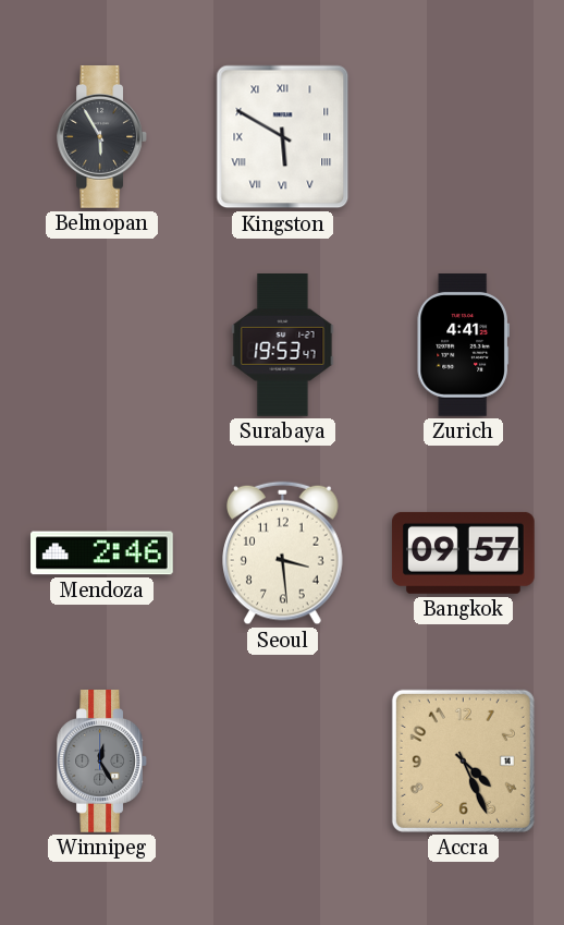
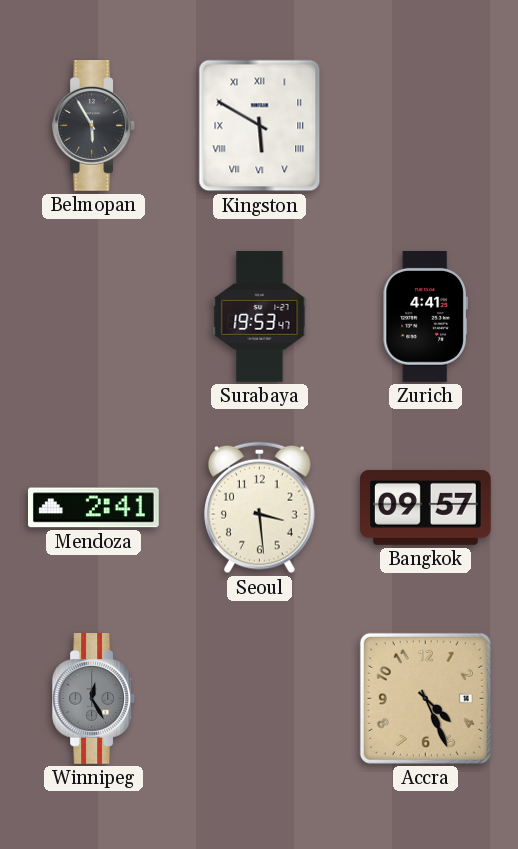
Mendoza: 2:46 -> 2:41 (94, 508)
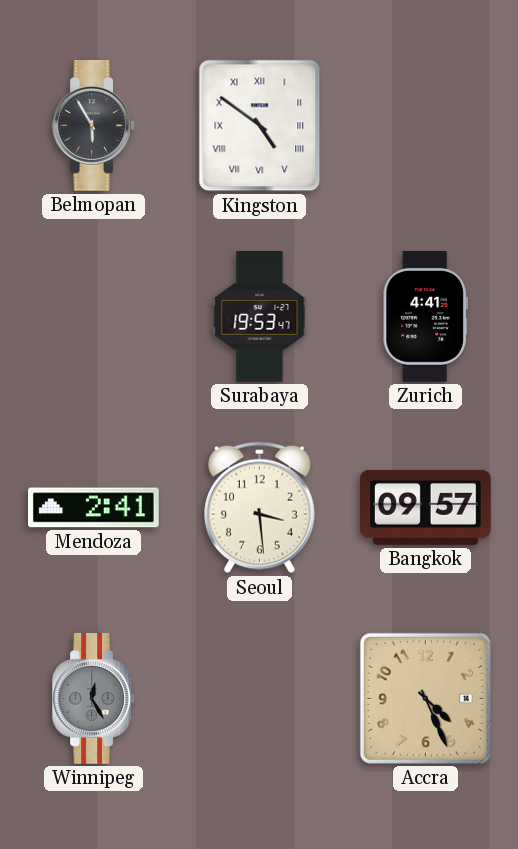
Kingston: 5:50 -> 4:51 (260, 126)
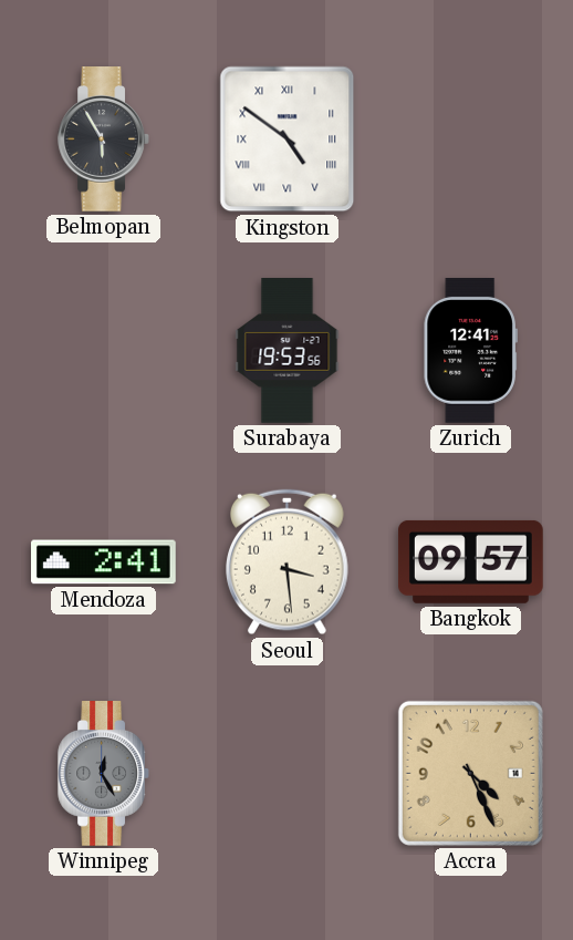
Surabaya: 19:53:47 -> 19:53:56 (288, 351)
Zurich: 4:41 -> 12:41 (470, 351)
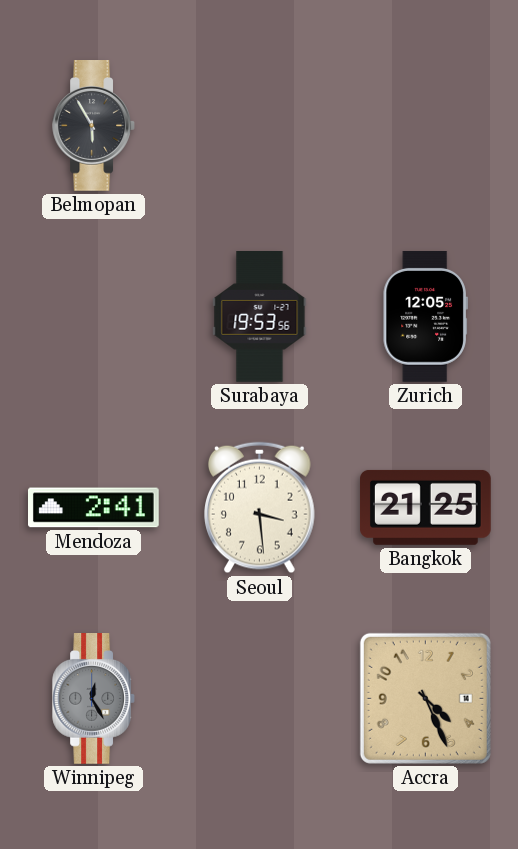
Kingston: 4:51 -> none (288, 140)
Zurich: 12:41 -> 12:05 (425, 317)
Bangkok: 09:57 -> 21:25 (426, 507)
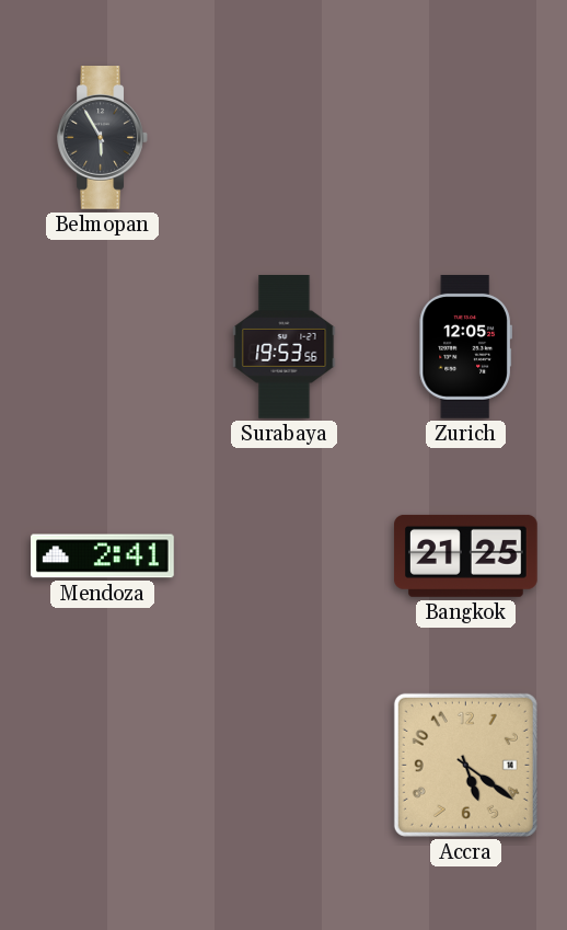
Seoul: 3:29 -> none (260, 508)
Winnipeg: 12:25 -> none (93, 699)
Accra: 4:26 -> 5:21 (465, 765)
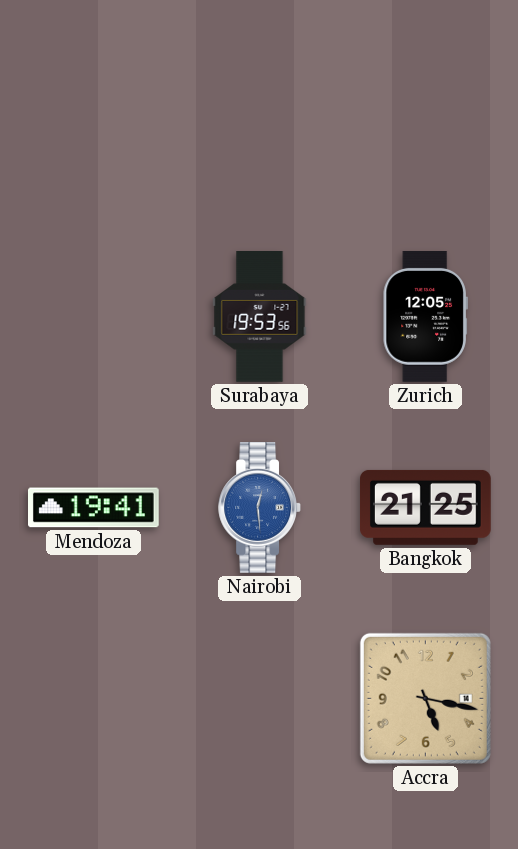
Belmopan: 5:55 -> none (102, 138)
Mendoza: 2:41 -> 19:41 (94, 508)
Nairobi: none -> 12:29 (259, 508)
Accra: 5:21 -> 5:17 (425, 698)
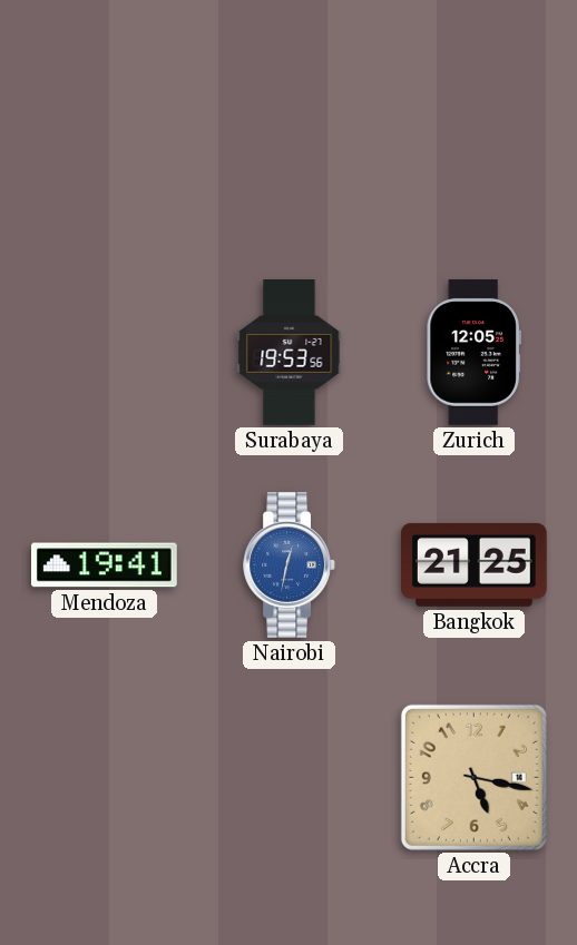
Nairobi: 12:29 -> 12:32 (288, 565)
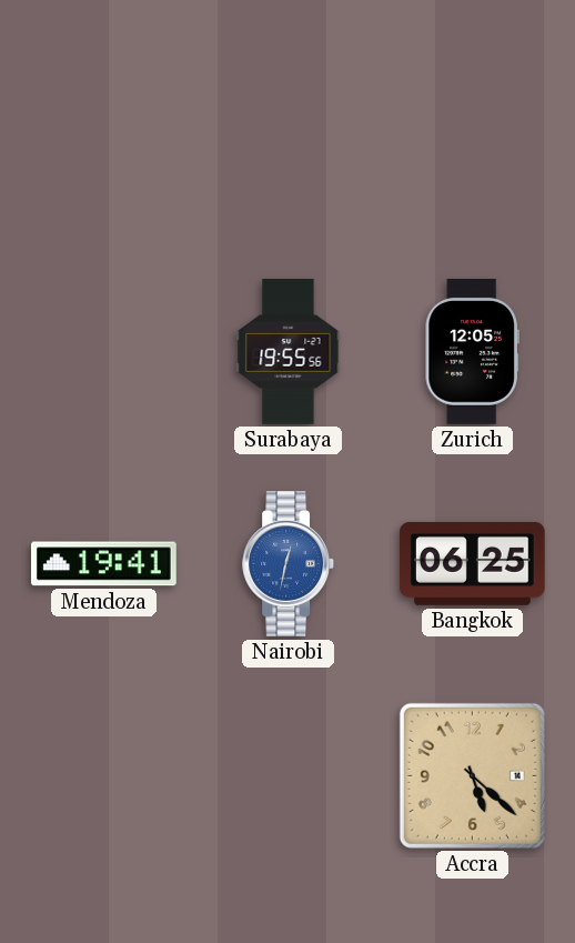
Surabaya: 19:53 -> 19:55 (289, 352)
Bangkok: 21:25 -> 06:25 (473, 563)
Accra: 5:17 -> 5:22 (472, 775)
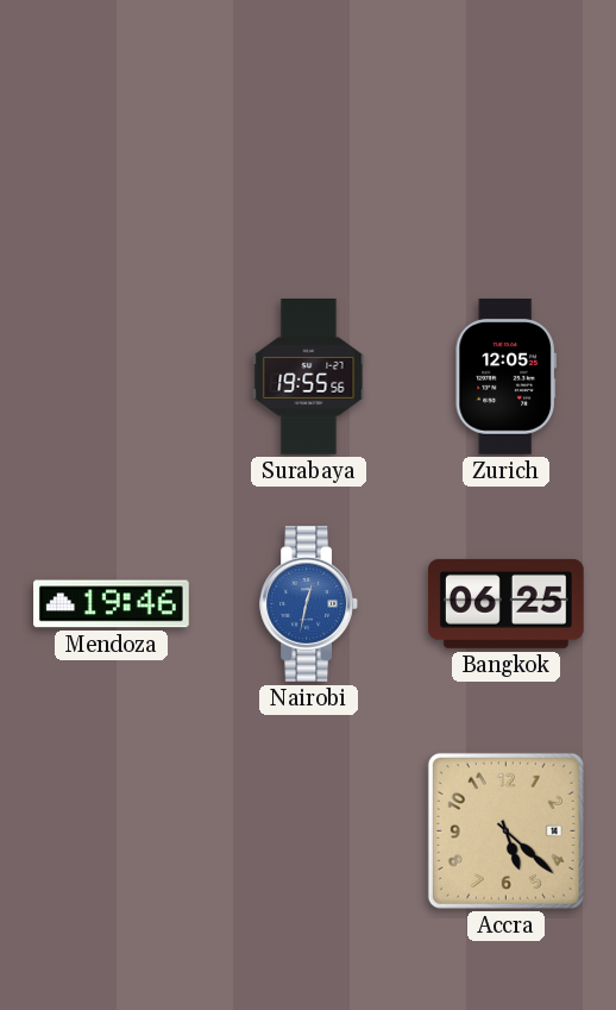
Mendoza: 19:41 -> 19:46 (112, 604)
